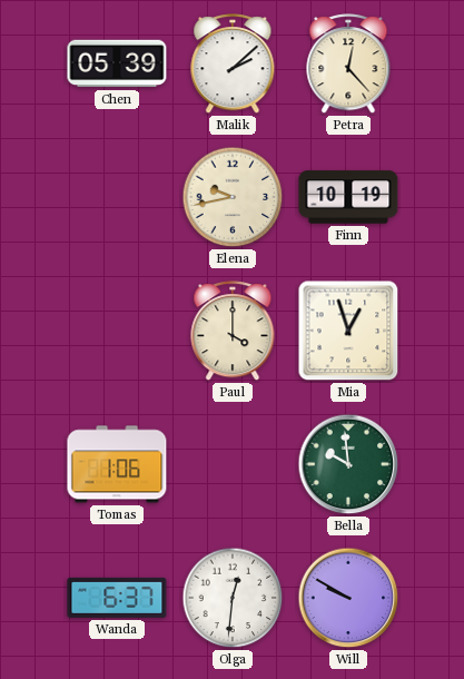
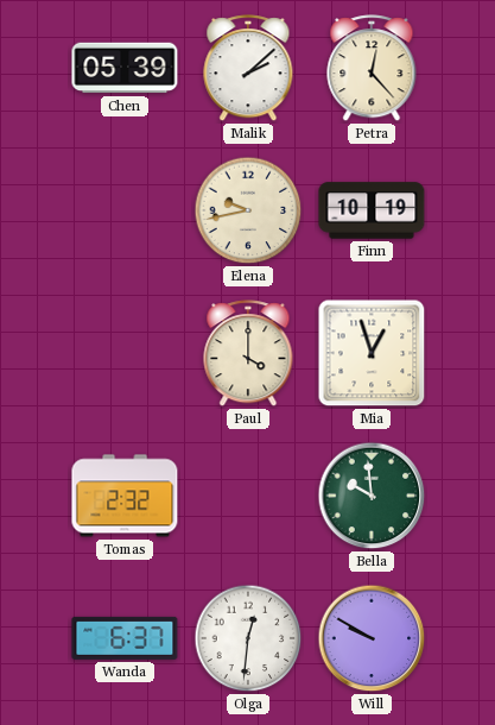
Tomas: 1:06 -> 2:32 (125, 496)
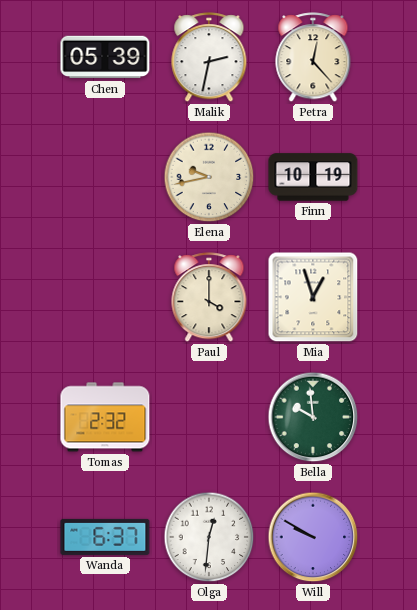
Malik: 2:08 -> 2:32 (209, 58)
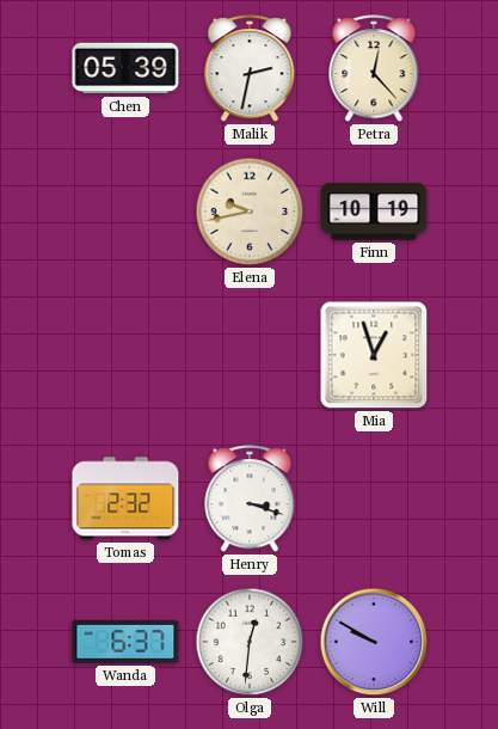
Paul: 4:00 -> none (209, 298)
Henry: none -> 3:18 (250, 500)
Bella: 9:59 -> none (313, 417)
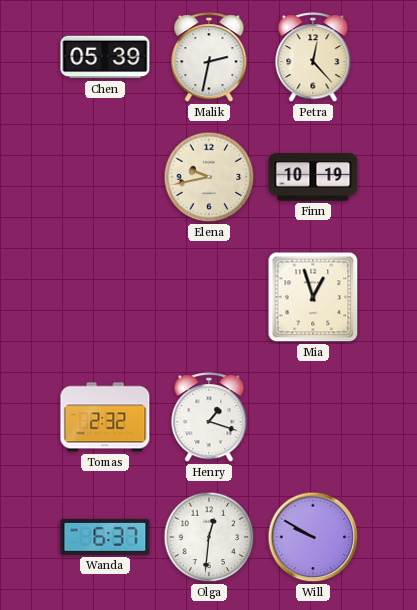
Henry: 3:18 -> 1:18 (209, 418)
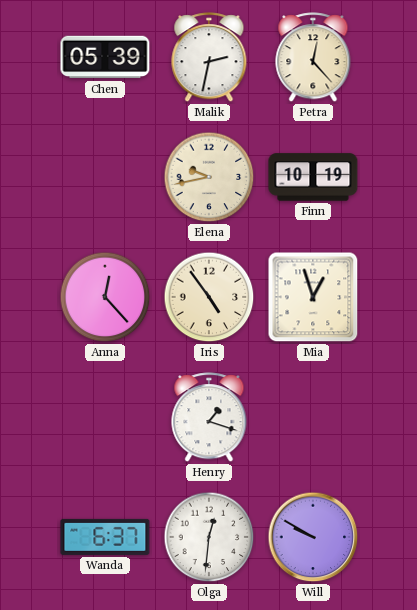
Anna: none -> 12:23 (105, 297)
Iris: none -> 4:54 (209, 297)
Tomas: 2:32 -> none (105, 417)
